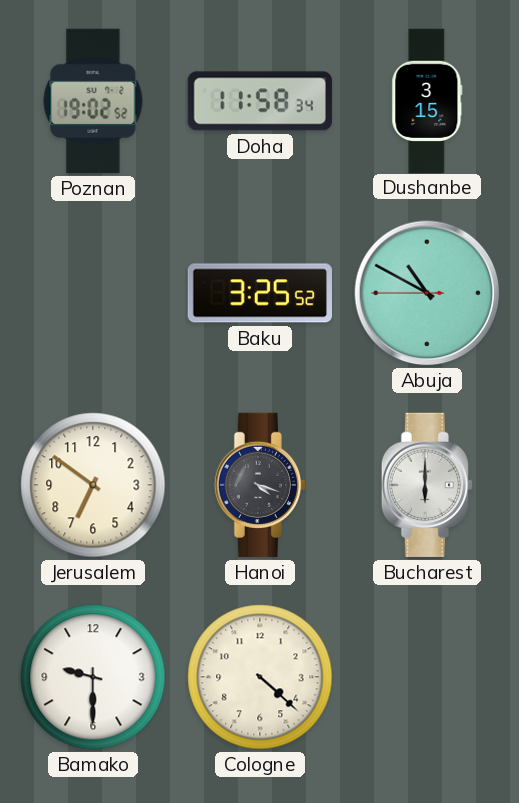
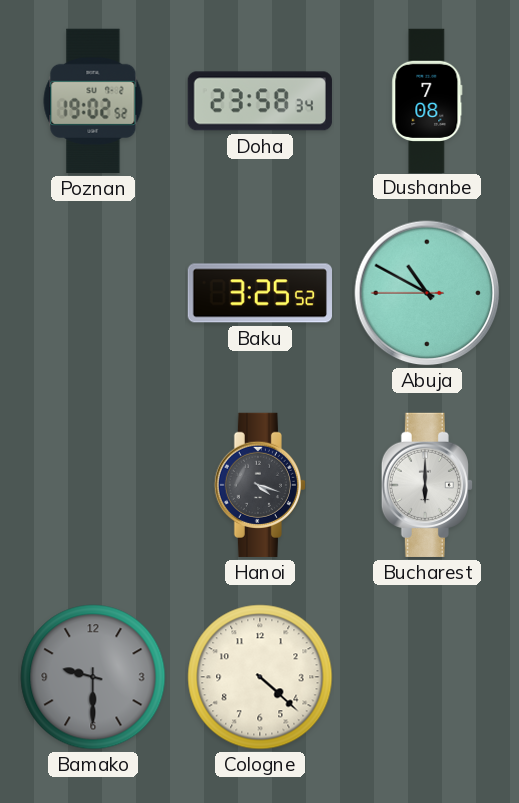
Doha: 11:58 -> 23:58 (260, 101)
Dushanbe: 3:15 -> 7:08 (427, 100)
Jerusalem: 6:51 -> none (93, 485)
Bamako dial: white -> grey (93, 677)
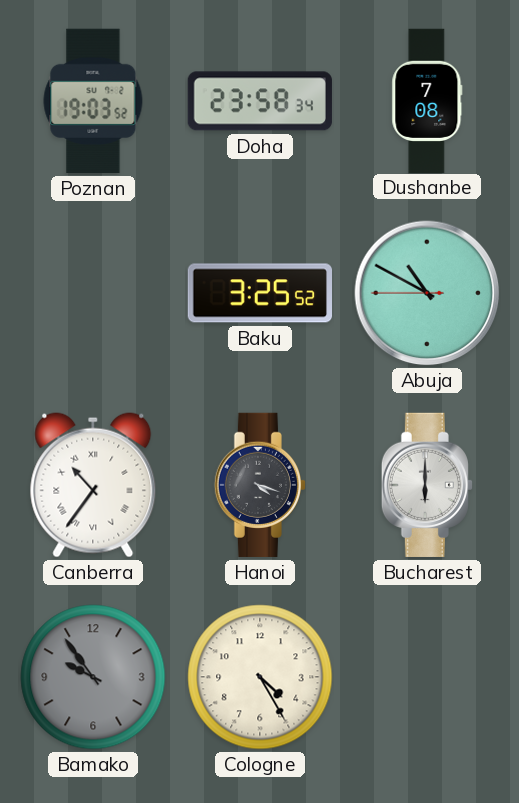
Poznan: 19:02 -> 19:03 (93, 101)
Canberra: none -> 10:36 (93, 485)
Bamako: 9:30 -> 9:54 (93, 677)
Cologne: 4:22 -> 4:25 (260, 677)
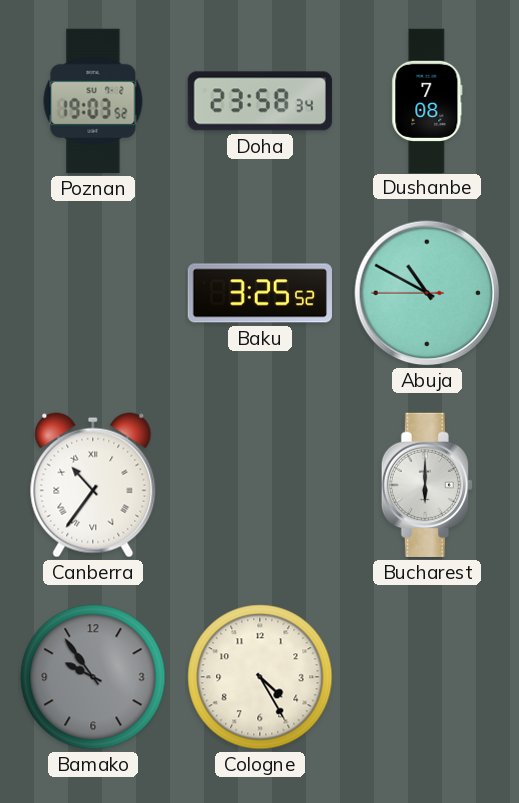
Hanoi: 4:18 -> none (260, 485)
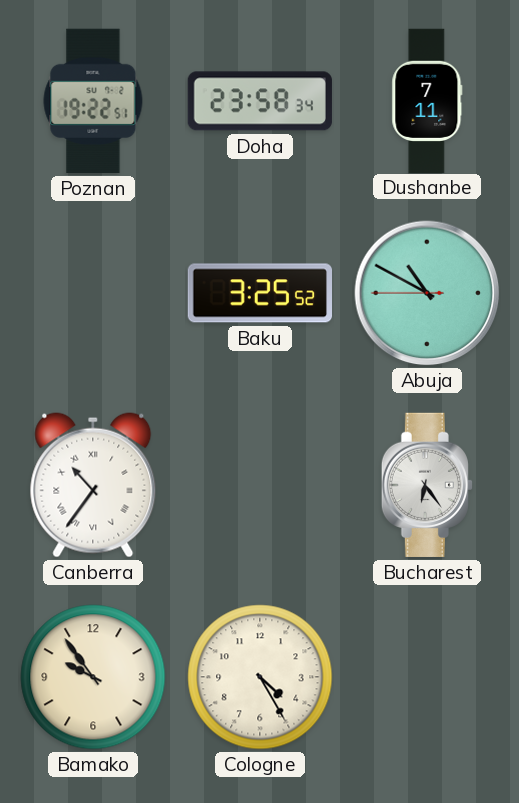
Poznan: 19:03 -> 19:22 (93, 101)
Dushanbe: 7:08 -> 7:11 (427, 100)
Bucharest: 6:00 -> 6:24 (427, 485)
Bamako dial: grey -> cream (93, 677)
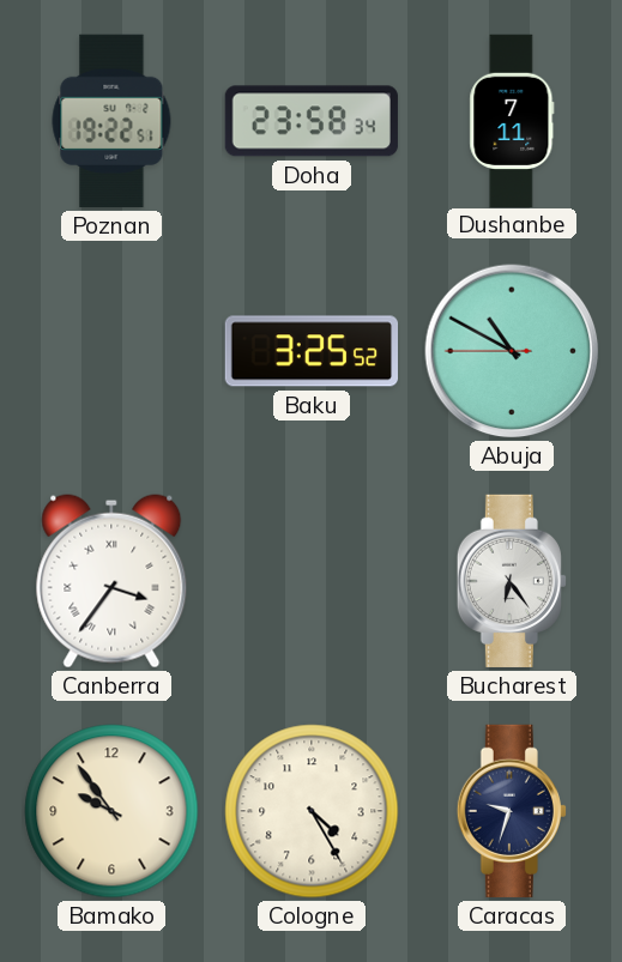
Canberra: 10:36 -> 3:36 (111, 581)
Caracas: none -> 9:33 (512, 811)
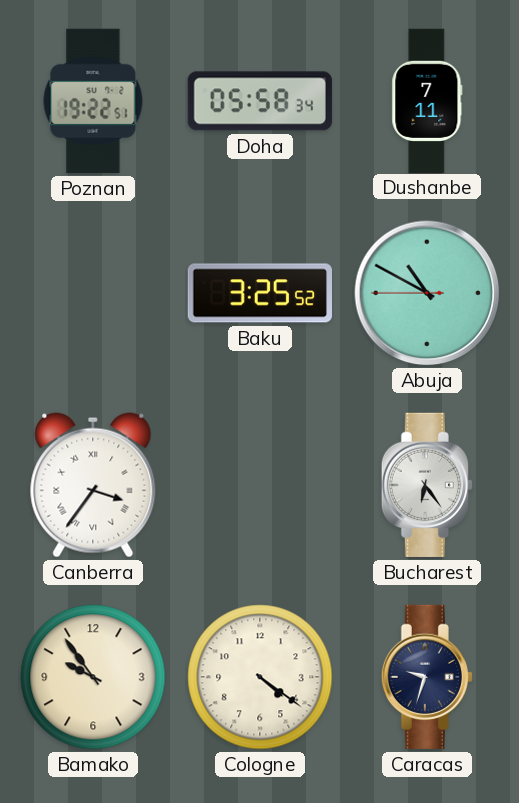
Doha: 23:58 -> 05:58 (260, 101)
Cologne: 4:25 -> 4:21 (260, 677)
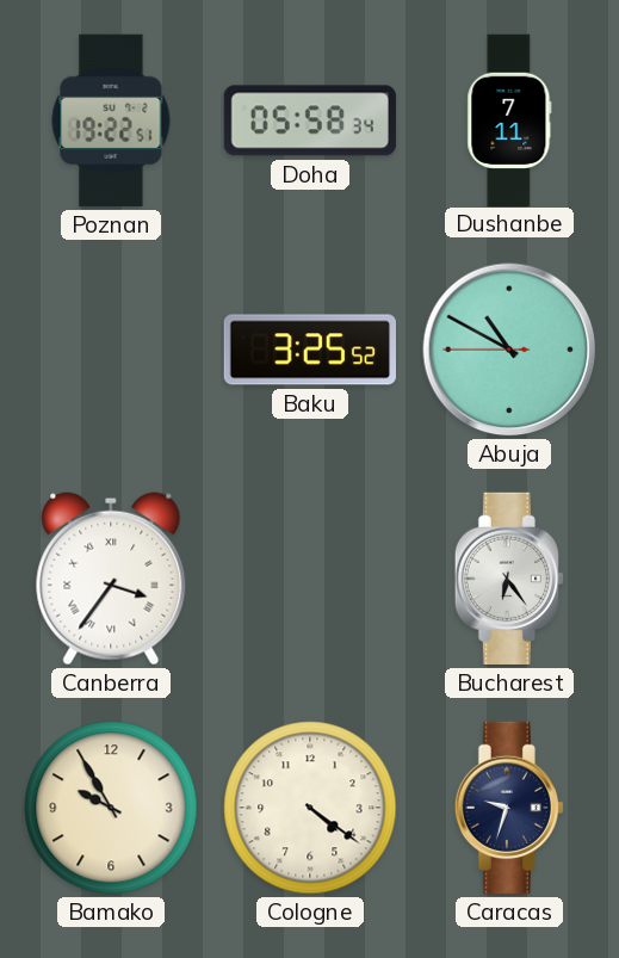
Bamako: 9:54 -> 9:55 (111, 808)
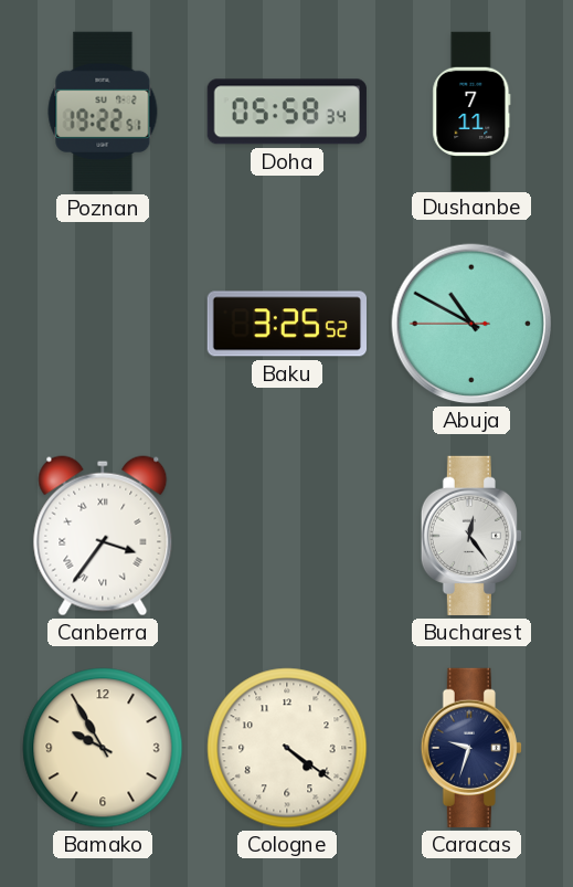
Bucharest: 6:24 -> 12:24 (471, 536)
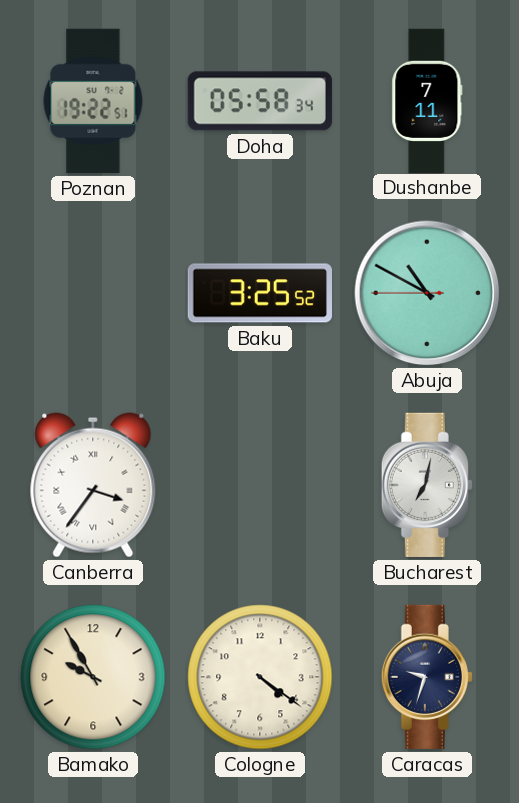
Bucharest: 12:24 -> 7:02 (427, 485)
